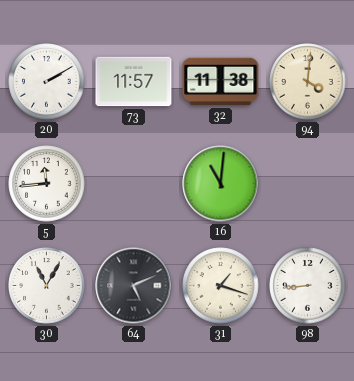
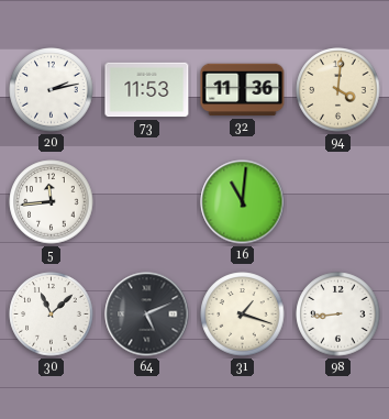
20: 2:10 -> 2:13 (52, 90)
73: 11:57 -> 11:53 (147, 90)
32: 11:38 -> 11:36 (243, 90)
30: 11:05 -> 11:08 (52, 315)
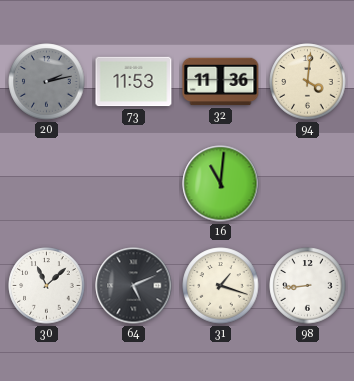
20 dial: white -> grey (47, 82)
5: 11:44 -> none (52, 202)
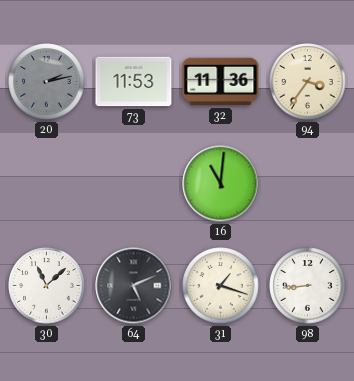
94: 4:01 -> 3:36 (308, 82)
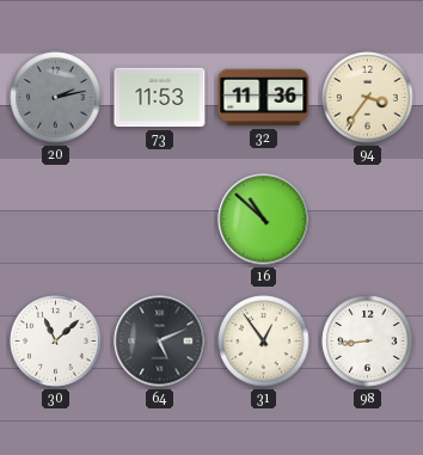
16: 11:01 -> 10:52 (264, 220)
31: 1:18 -> 12:54 (264, 342)
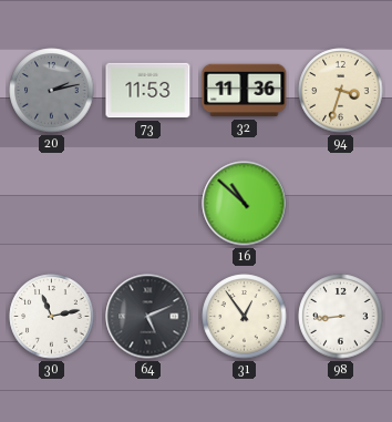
94: 3:36 -> 3:33 (341, 91)
30: 11:08 -> 11:13 (52, 317)
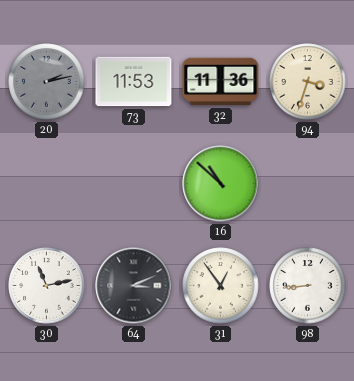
64: 5:11 -> 3:11 (134, 286)
